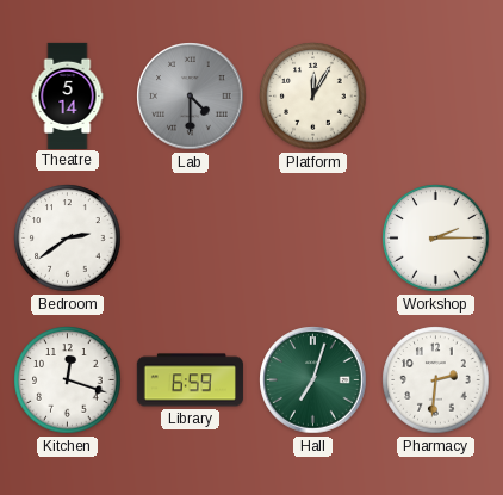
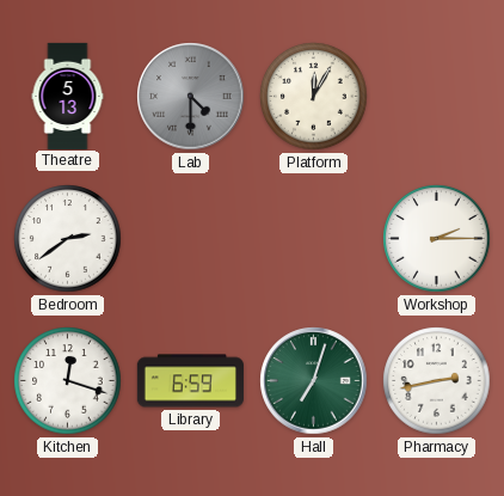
Theatre: 5:14 -> 5:13 (68, 96)
Pharmacy: 2:31 -> 2:43 (437, 381)
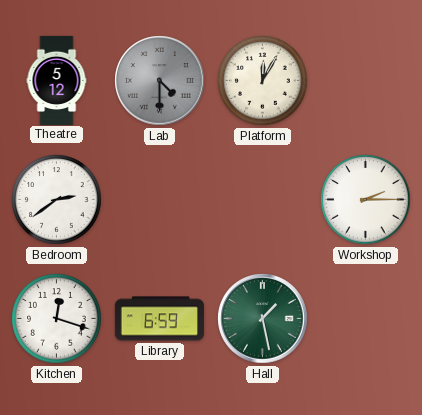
Theatre: 5:13 -> 5:12 (57, 80)
Hall: 7:03 -> 1:28 (263, 319)
Pharmacy: 2:43 -> none (437, 381)
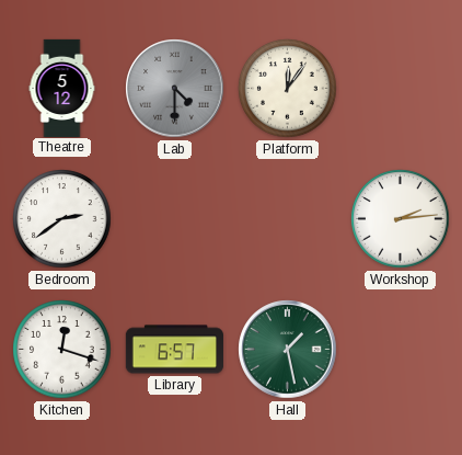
Platform: 12:05 -> 12:06 (288, 89)
Workshop: 2:15 -> 2:14 (401, 219)
Library: 6:59 -> 6:57 (174, 350)
